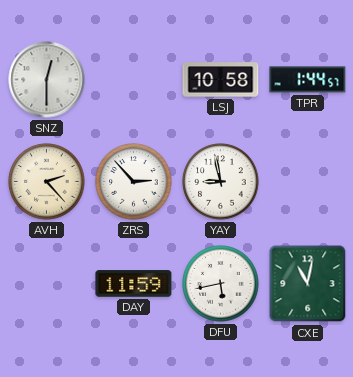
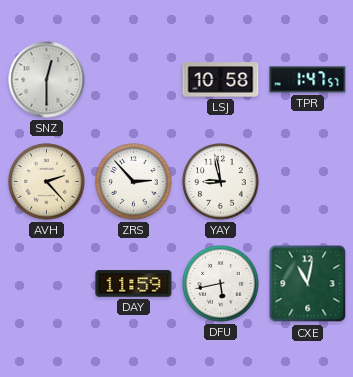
TPR: 1:44 -> 1:47 (308, 80)
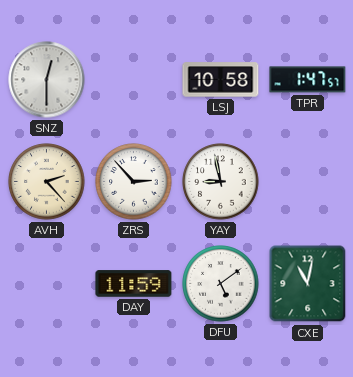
DFU: 5:43 -> 5:09 (221, 284)
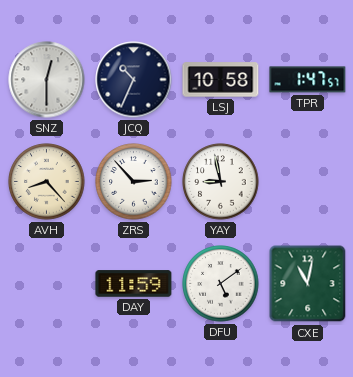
JCQ: none -> 10:34 (134, 80)
AVH: 2:23 -> 8:23 (47, 182)
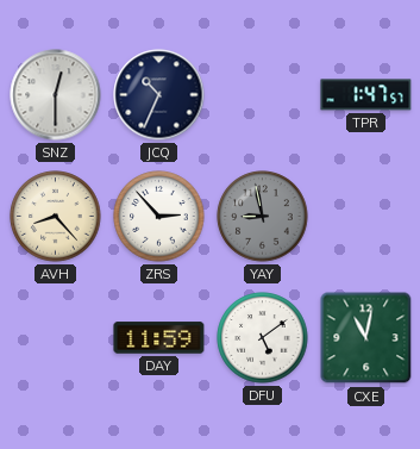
LSJ: 10:58 -> none (221, 80)
YAY dial: white -> grey (263, 217)
